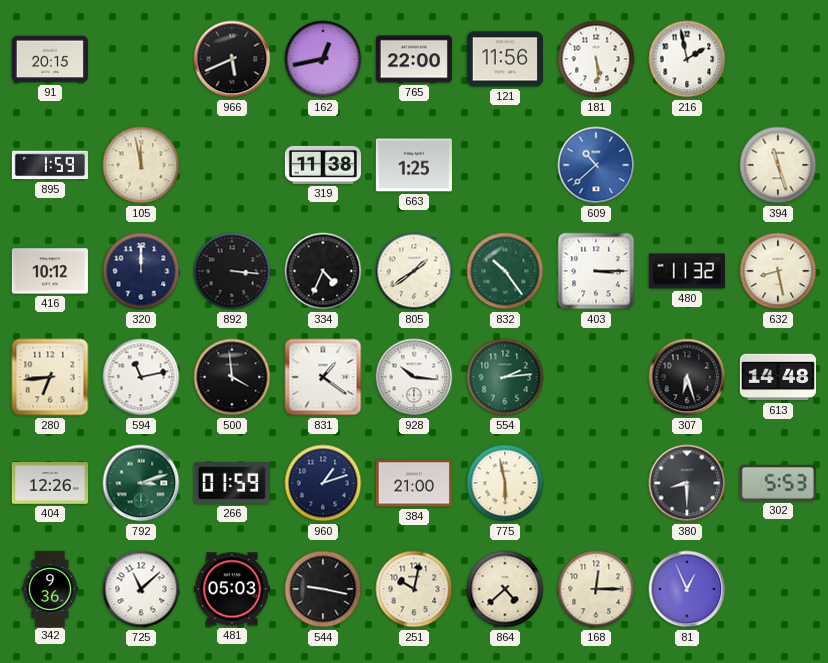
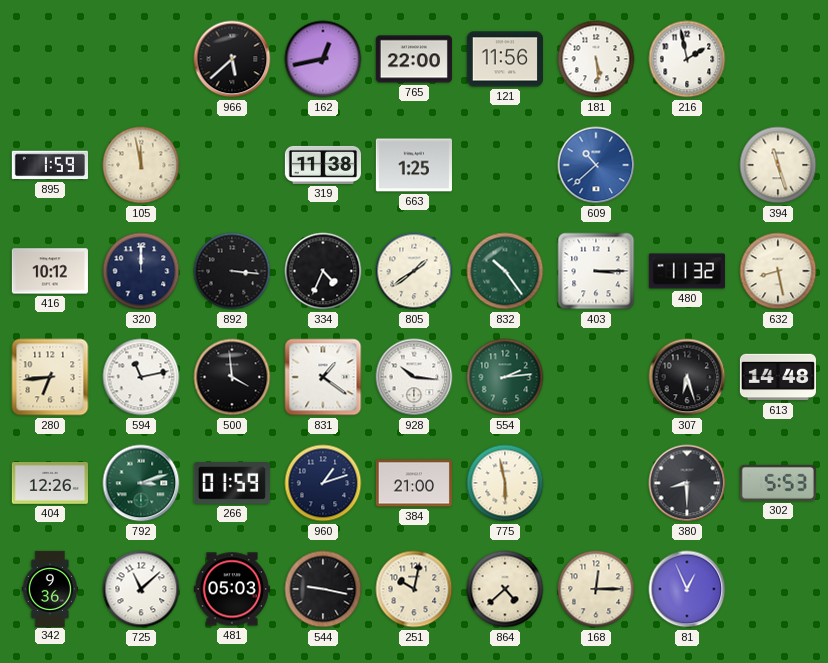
91: 20:15 -> none (50, 59)
966: 5:41 -> 5:38 (232, 59)
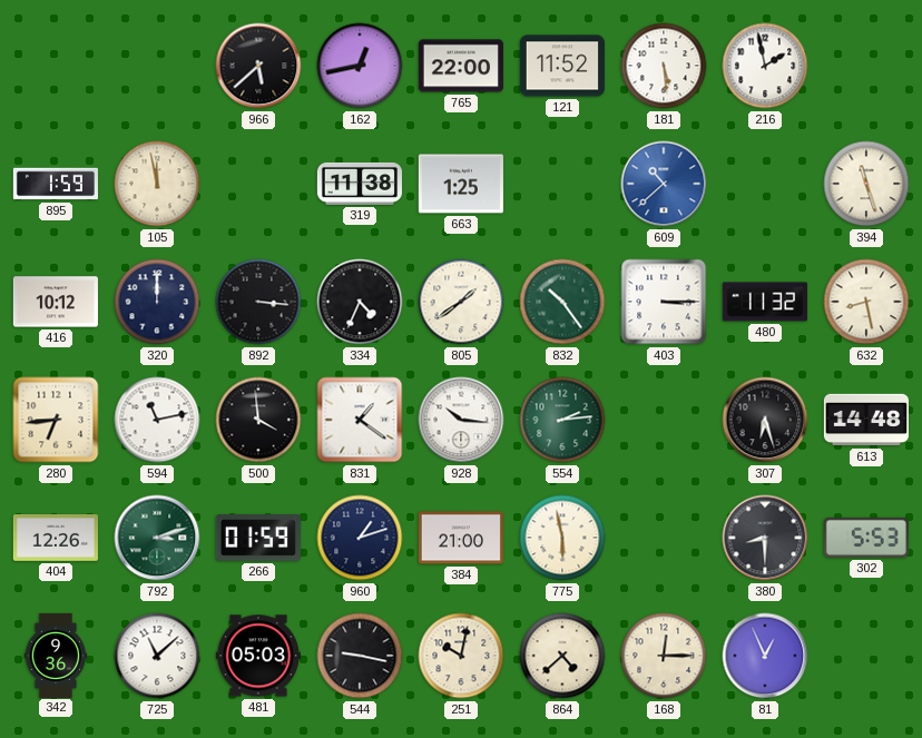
121: 11:56 -> 11:52 (562, 66)
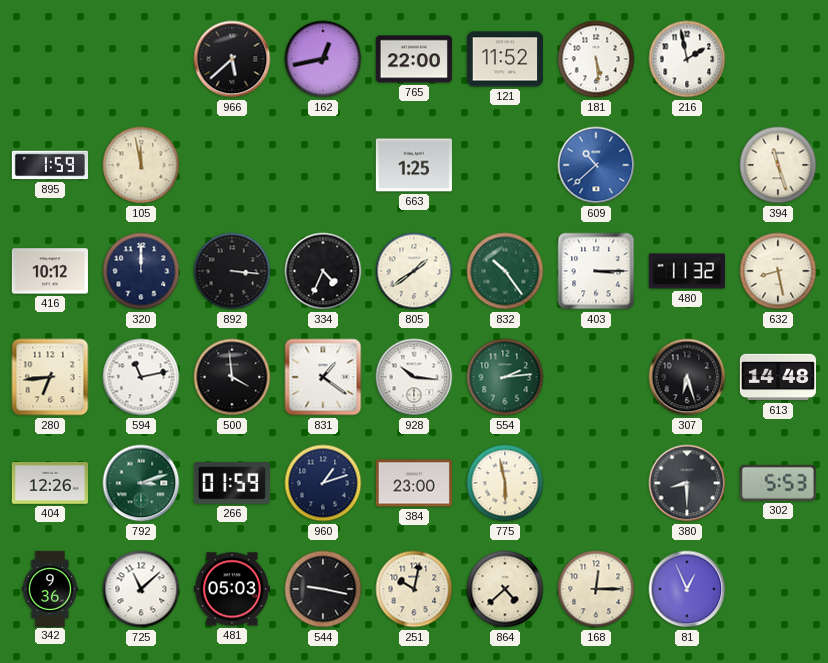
319: 11:38 -> none (359, 184)
384: 21:00 -> 23:00 (414, 483)
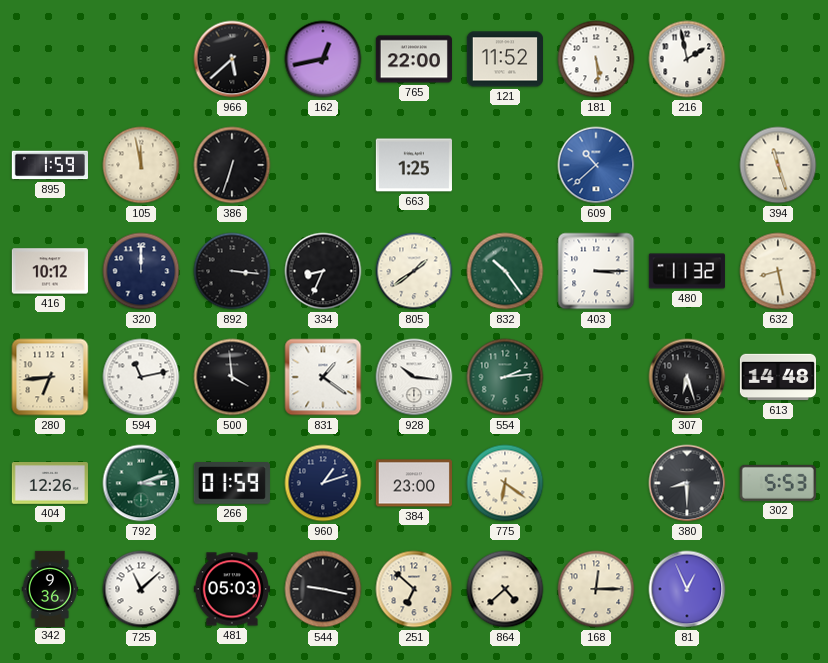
386: none -> 6:33 (232, 165)
334: 4:34 -> 8:34 (323, 271)
775: 5:58 -> 6:21 (505, 483)
251: 10:02 -> 6:52 (414, 589)
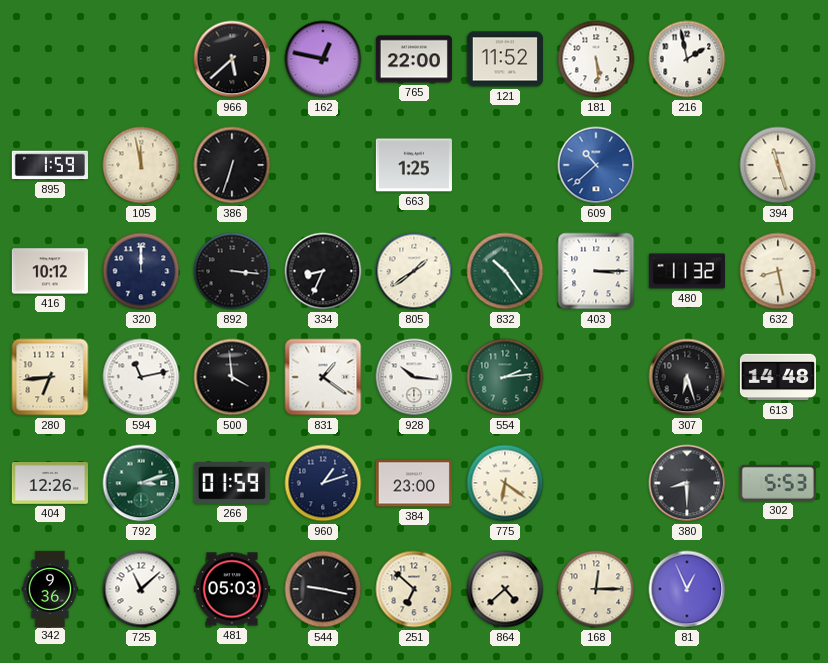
162: 12:43 -> 12:47 (323, 59)
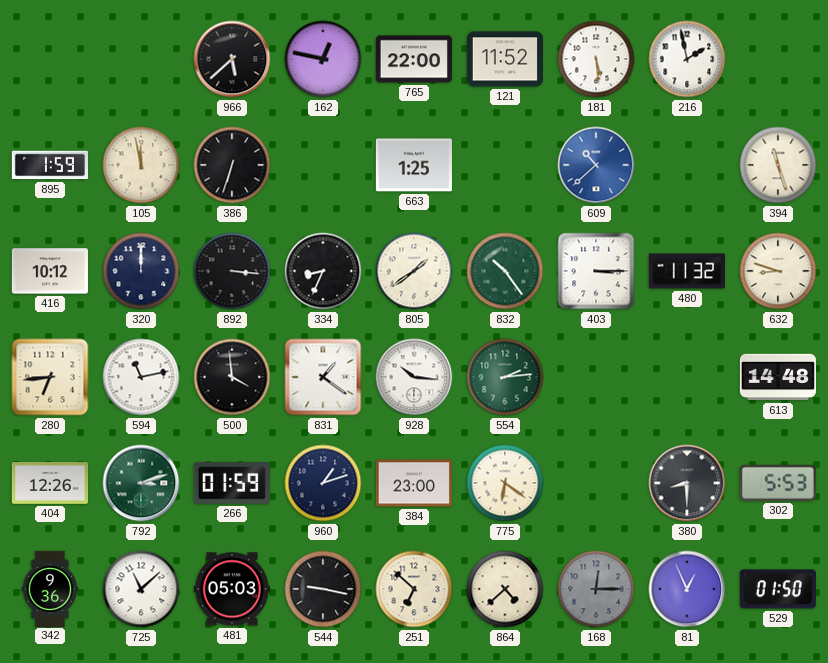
632: 8:28 -> 8:48 (778, 271)
307: 6:27 -> none (687, 377)
168 dial: cream -> grey (596, 589)
529: none -> 01:50 (778, 589)
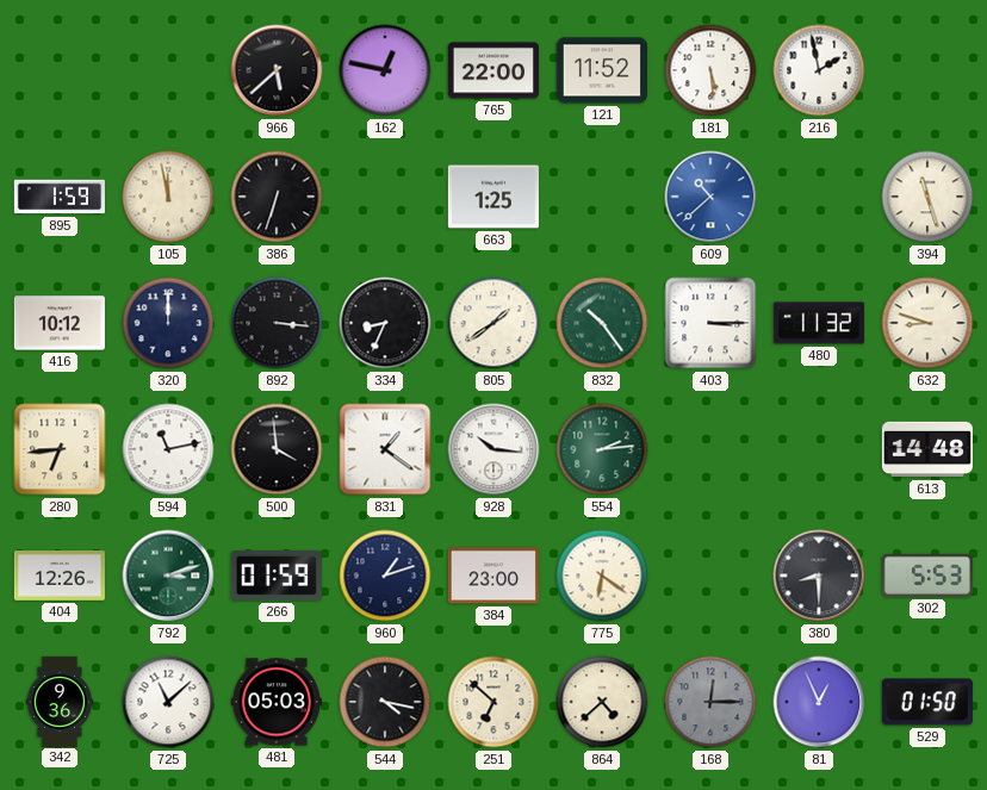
544: 9:17 -> 4:17 (385, 702)
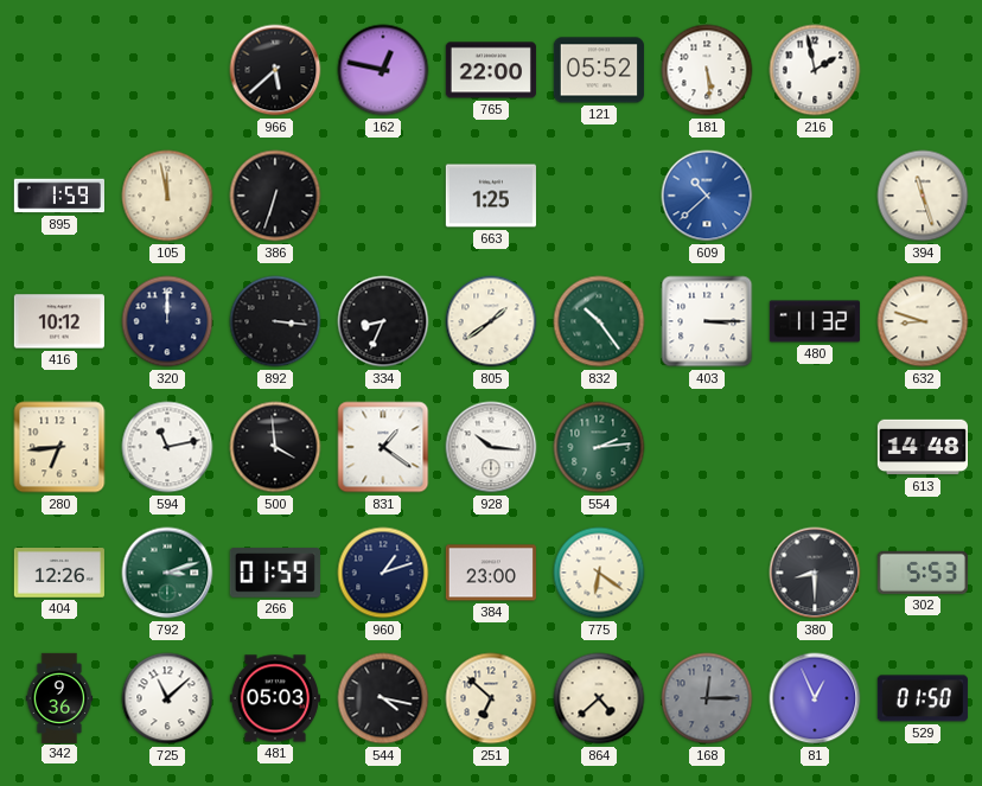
121: 11:52 -> 05:52 (599, 70)
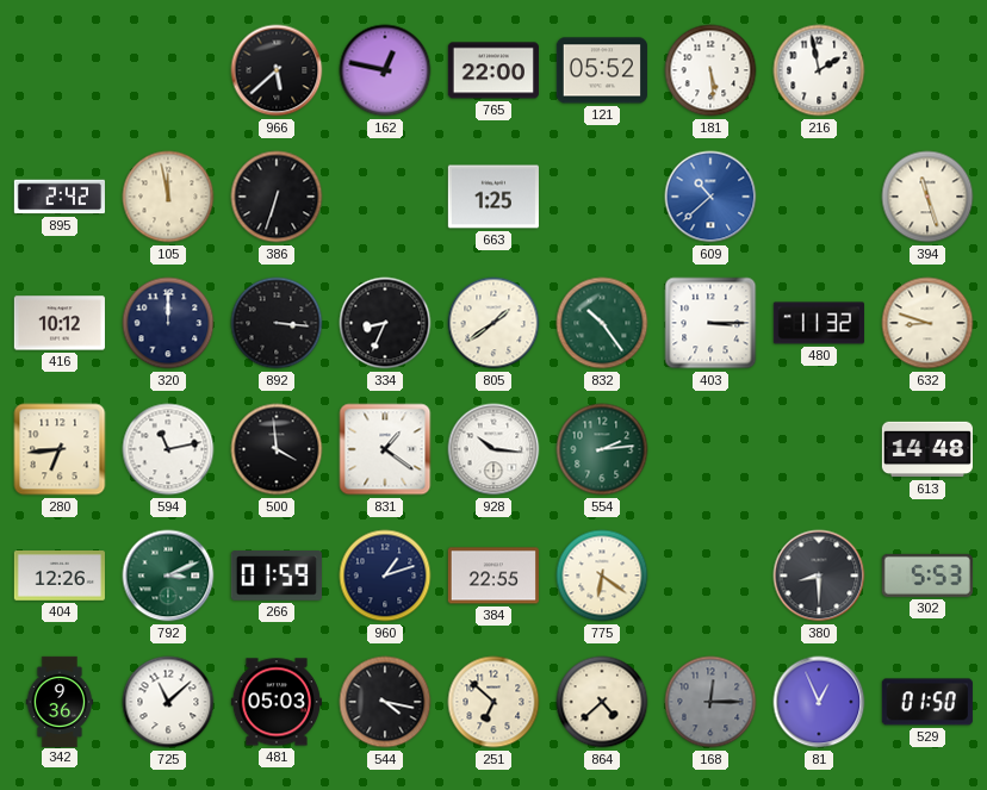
895: 1:59 -> 2:42 (58, 197)
792: 3:12 -> 3:11 (168, 576)
384: 23:00 -> 22:55 (493, 576)
